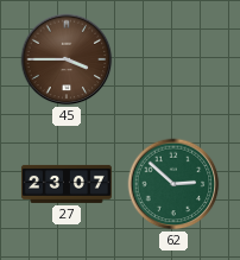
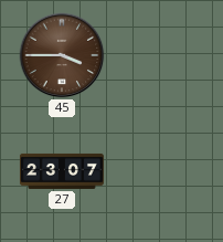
62: 2:52 -> none (173, 184)
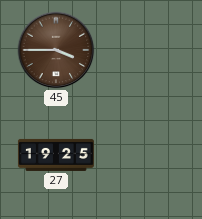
27: 23:07 -> 19:25 (56, 155)
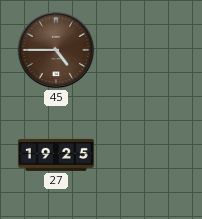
45: 3:45 -> 4:45 (56, 50)
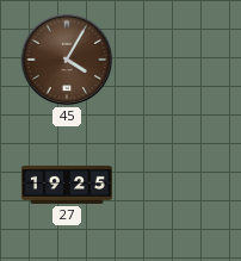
45: 4:45 -> 4:05 (67, 60)
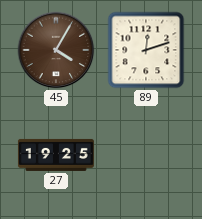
89: none -> 12:12 (146, 50)
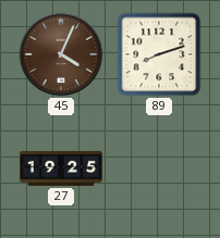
45: 4:05 -> 4:04 (61, 54)
89: 12:12 -> 8:12 (159, 54)
